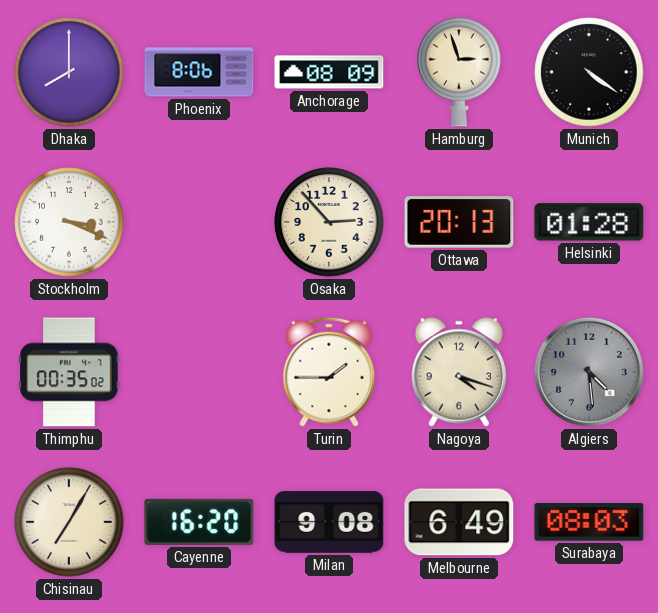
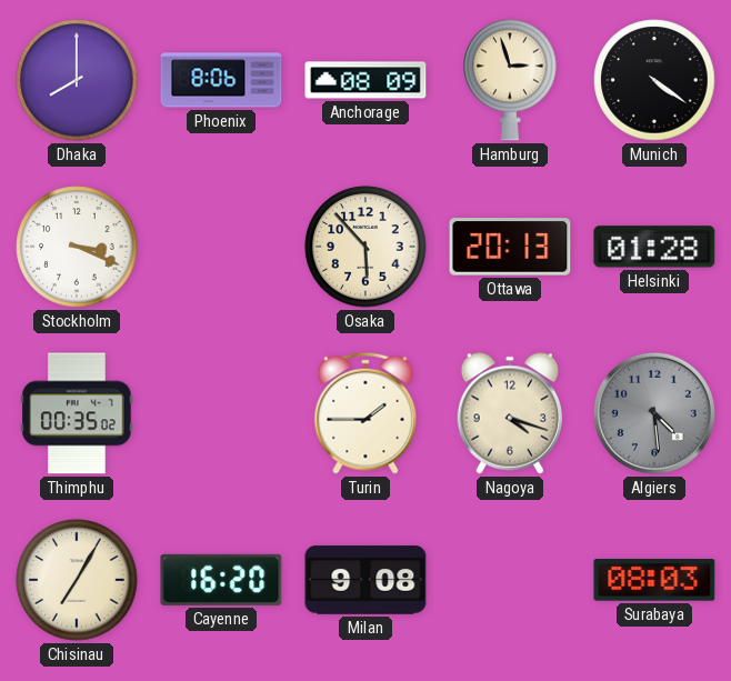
Osaka: 2:53 -> 5:53 (365, 247)
Melbourne: 6:49 -> none (459, 522)
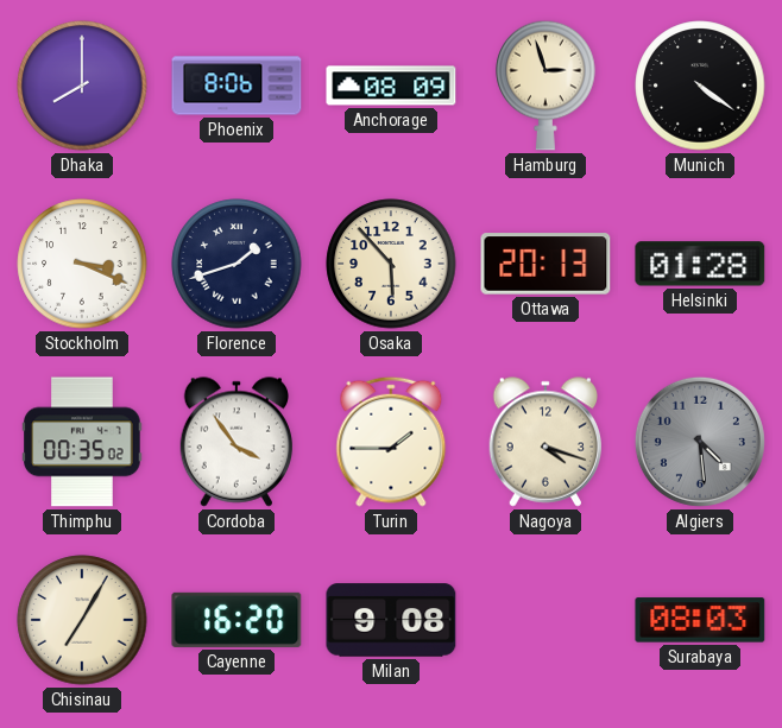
Florence: none -> 1:42 (237, 264)
Cordoba: none -> 3:54 (235, 442)
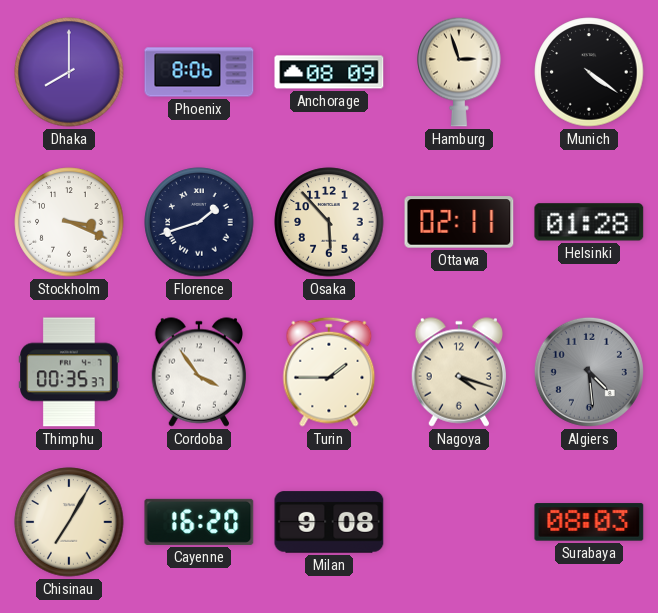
Ottawa: 20:13 -> 02:11 (459, 222)
Thimphu: 00:35:02 -> 00:35:37 (69, 372)
